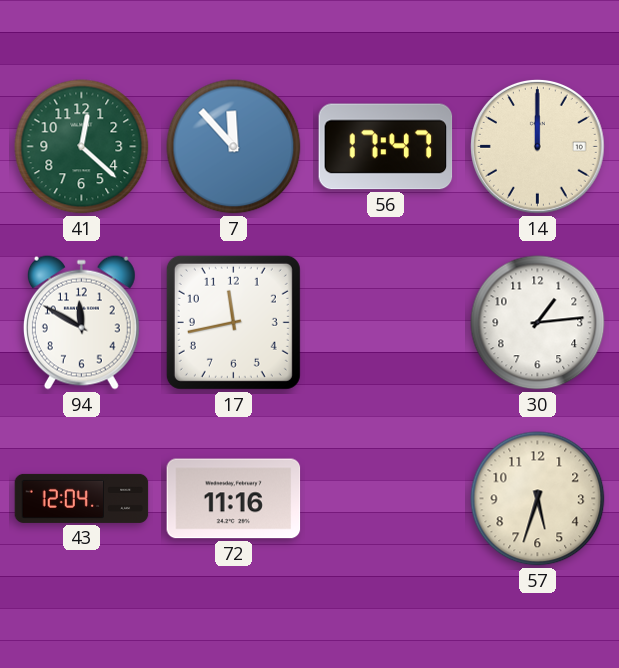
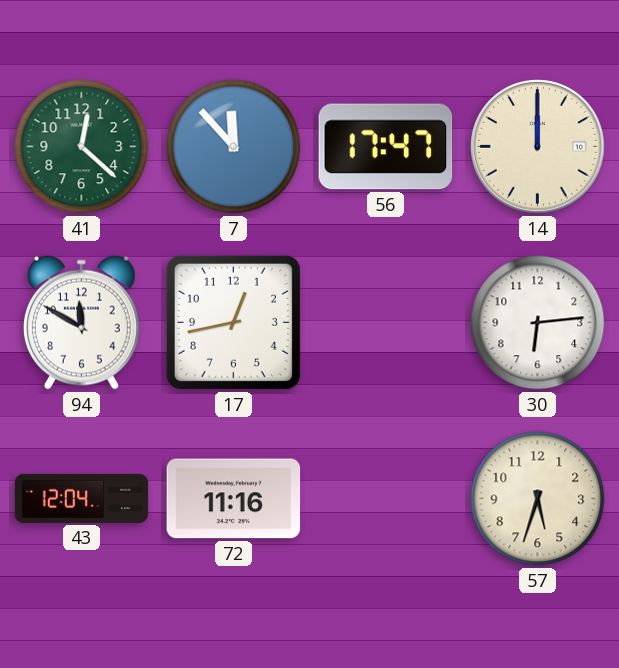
17: 11:43 -> 12:43 (233, 322)
30: 1:14 -> 6:14 (538, 323)
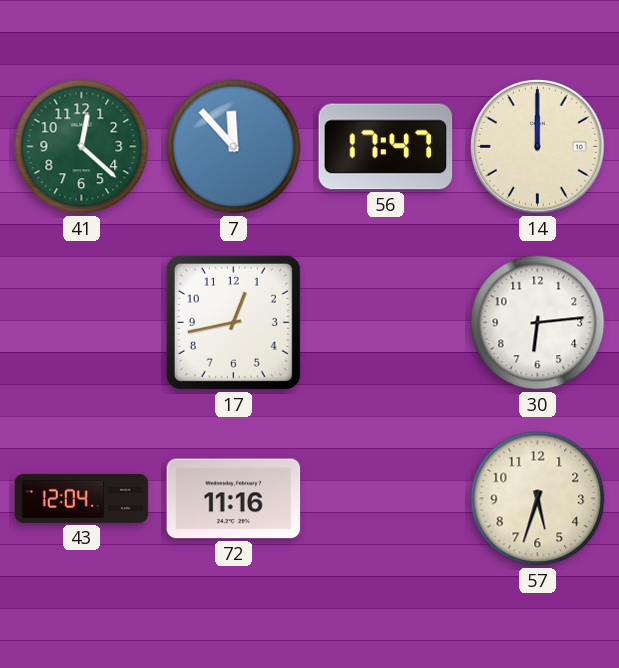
94: 11:50 -> none (81, 322)
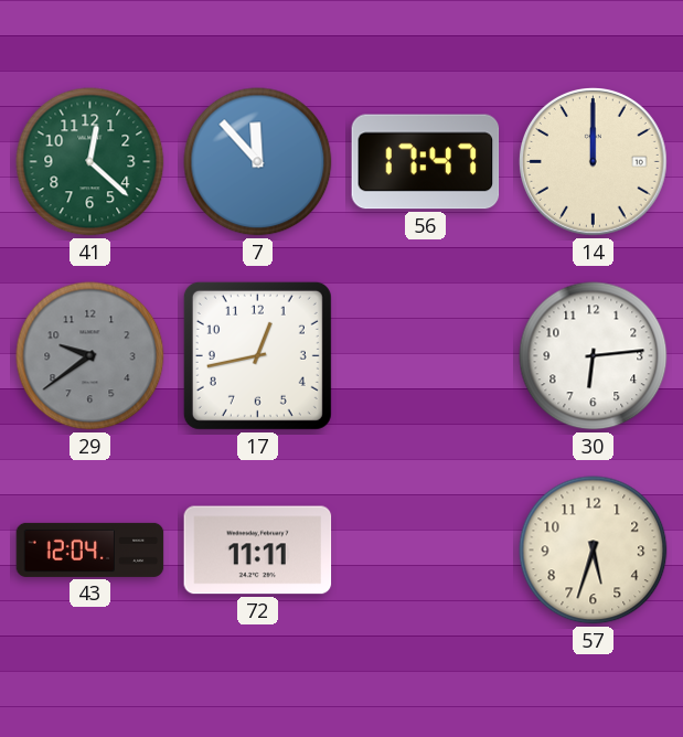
29: none -> 9:39 (90, 356)
72: 11:16 -> 11:11 (258, 551)
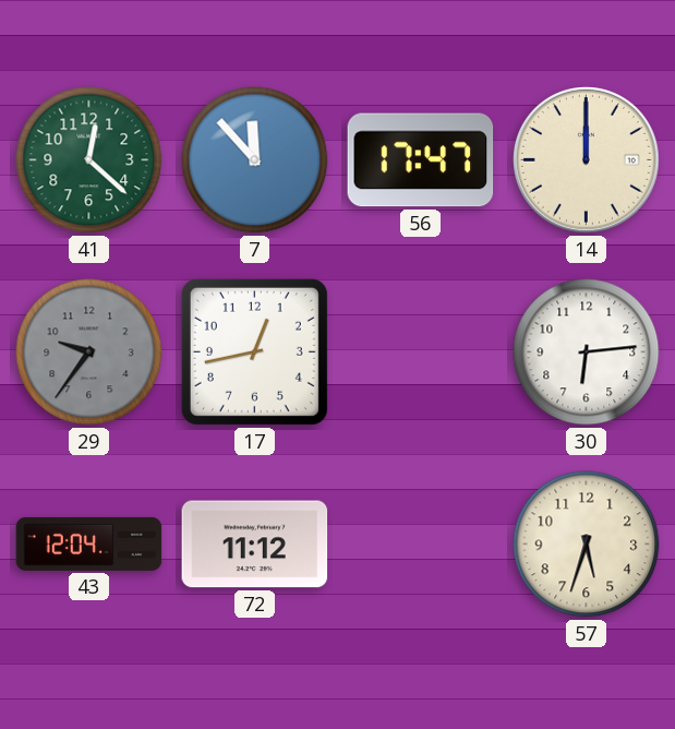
29: 9:39 -> 9:36 (89, 352)
72: 11:11 -> 11:12 (255, 545)
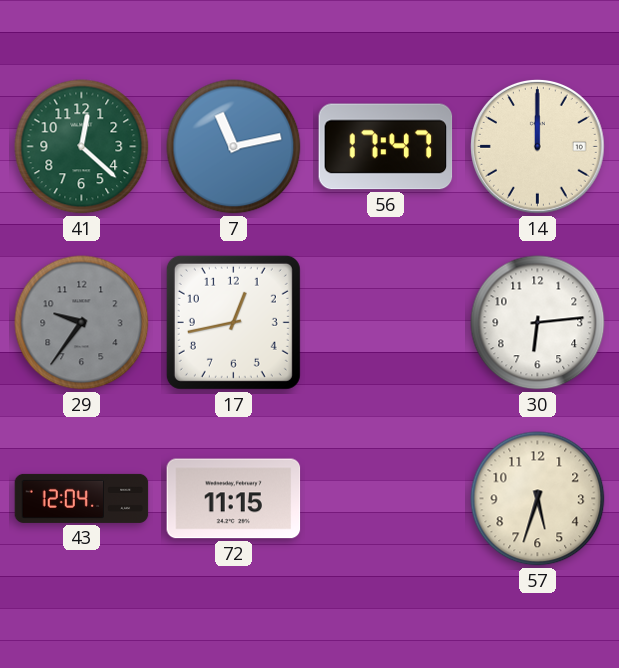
7: 11:53 -> 11:13 (234, 147)
72: 11:12 -> 11:15 (234, 499)
